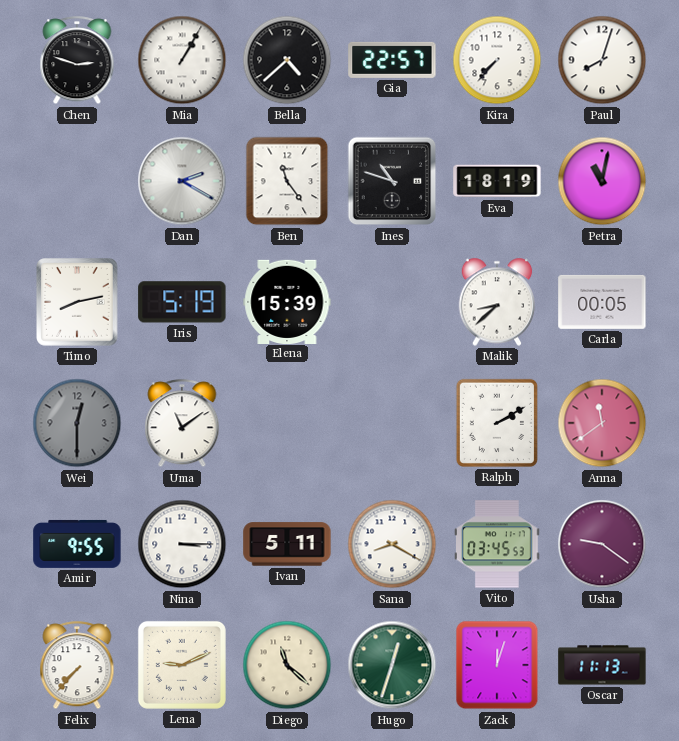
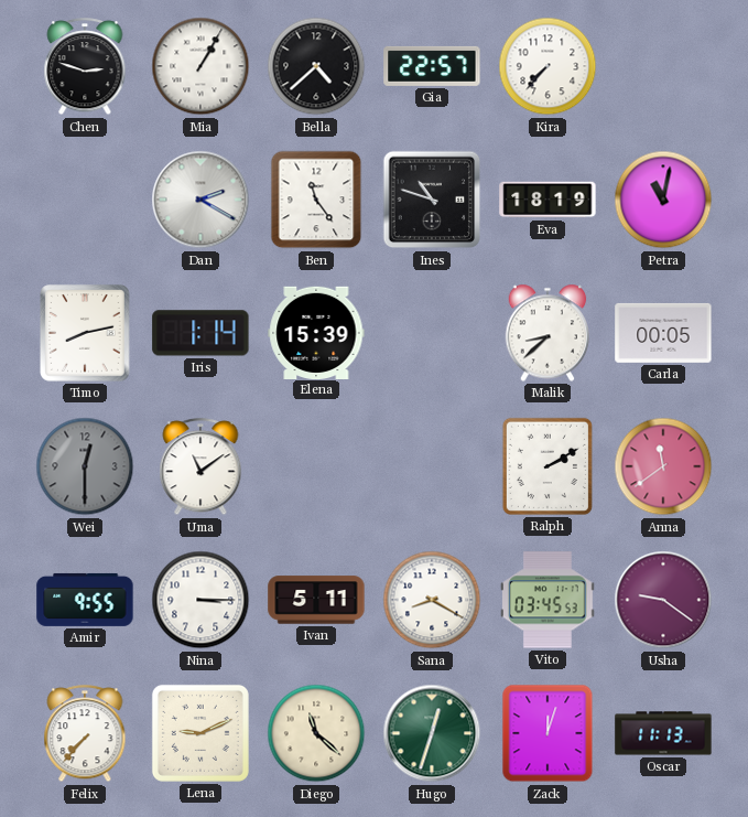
Paul: 8:03 -> none (602, 60)
Iris: 5:19 -> 1:14 (200, 333)
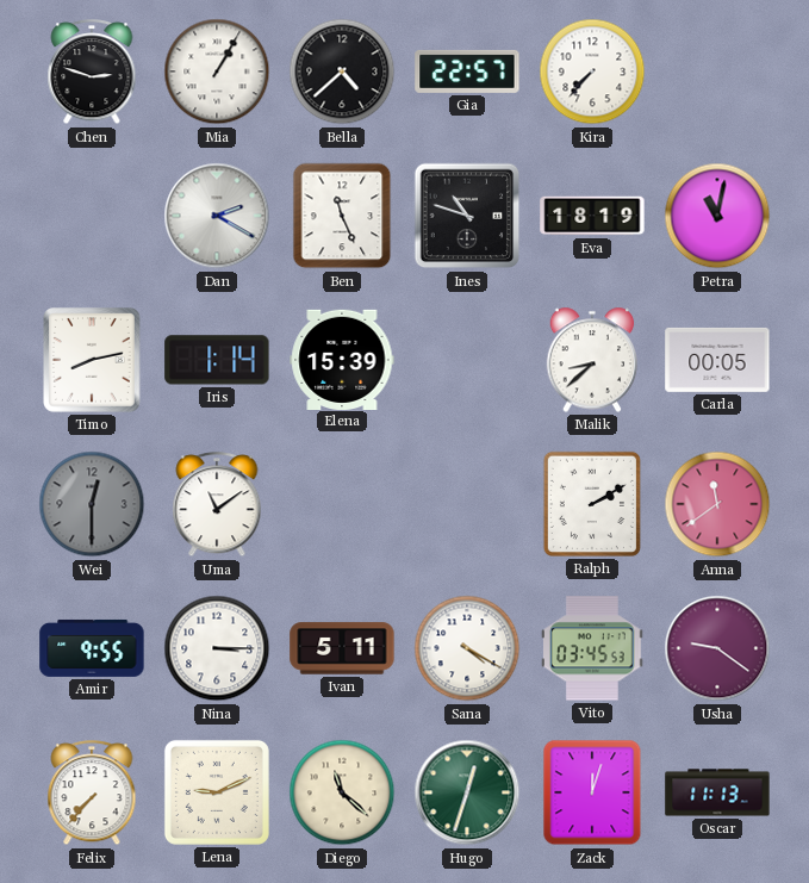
Ben: 11:24 -> 11:26 (342, 216)
Sana: 8:20 -> 4:20 (467, 648)
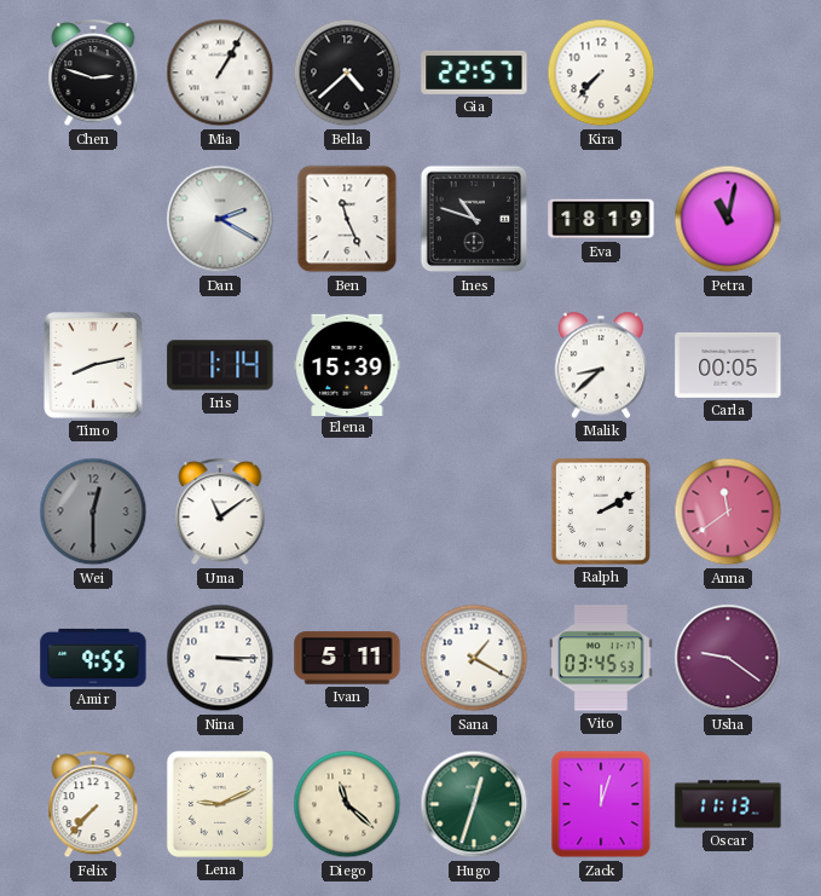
Sana: 4:20 -> 1:20 (474, 658)
